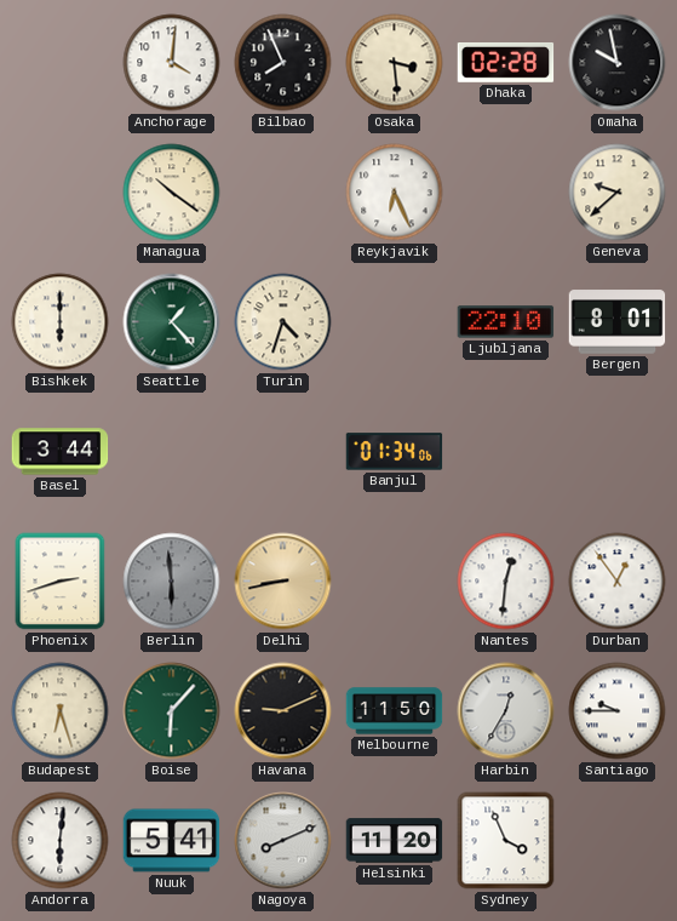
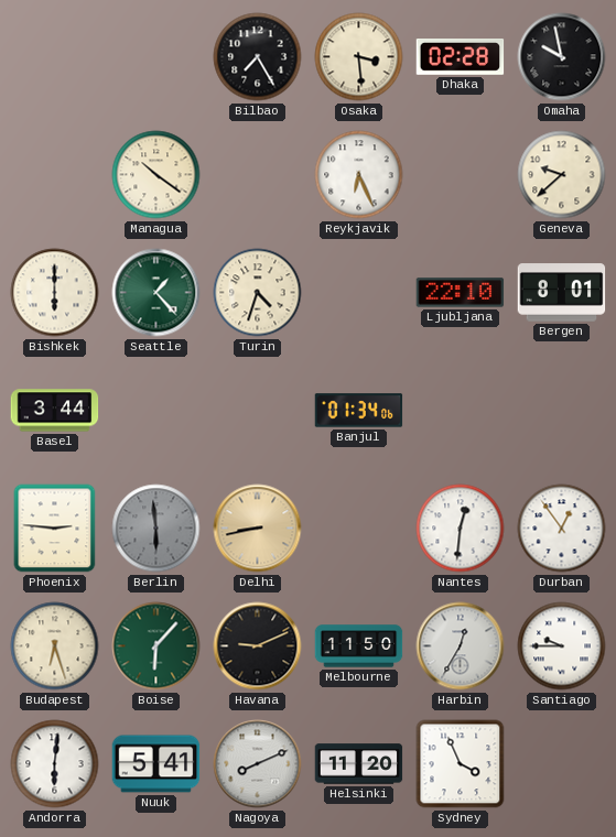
Anchorage: 4:01 -> none (172, 63)
Bilbao: 7:56 -> 7:25 (258, 57)
Phoenix: 2:42 -> 2:46 (55, 529)
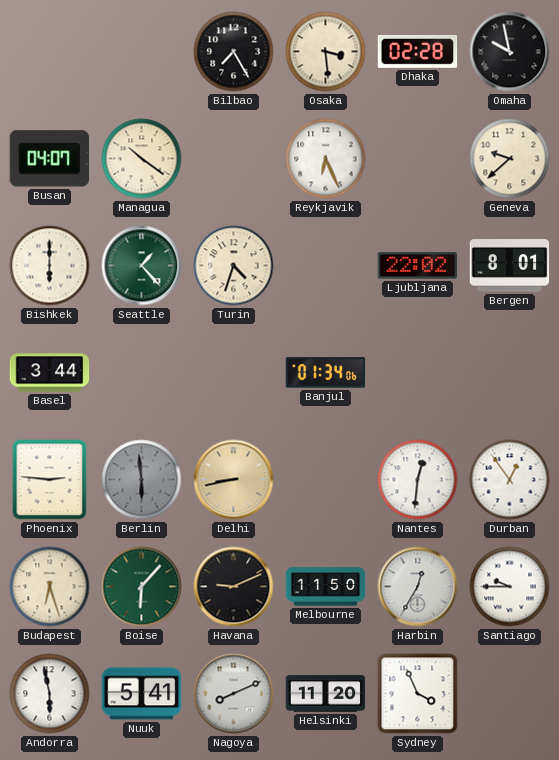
Busan: none -> 04:07 (49, 159)
Ljubljana: 22:10 -> 22:02 (418, 266)
Andorra: 6:01 -> 5:58 (50, 694)
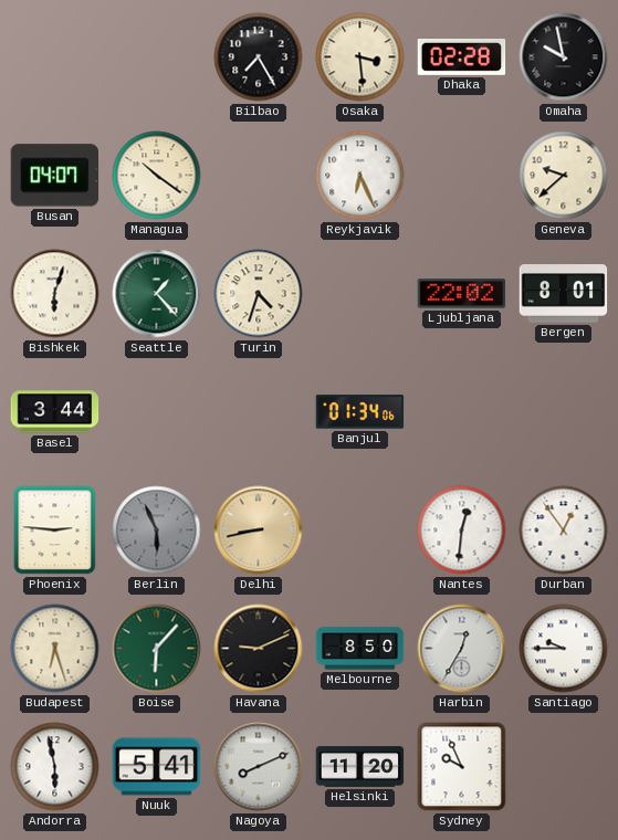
Bishkek: 6:00 -> 6:03 (55, 294)
Berlin: 5:59 -> 5:56 (157, 531)
Melbourne: 11:50 -> 8:50 (360, 649)
Sydney: 3:56 -> 9:56 (462, 767)
